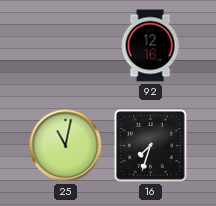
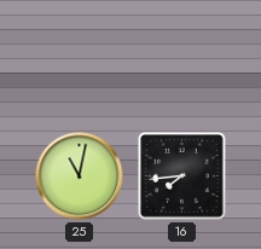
92: 12:16 -> none (150, 46)
16: 7:33 -> 7:44 (182, 176)
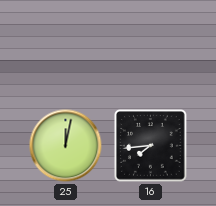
25: 11:02 -> 12:02 (66, 146)
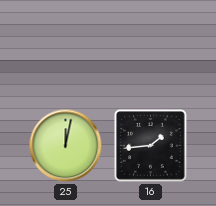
16: 7:44 -> 1:44 (151, 146)
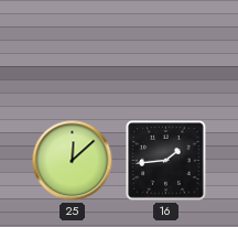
25: 12:02 -> 12:08 (73, 161)
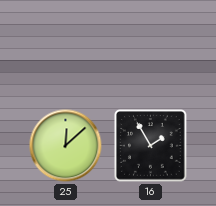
16: 1:44 -> 1:55 (151, 146)
